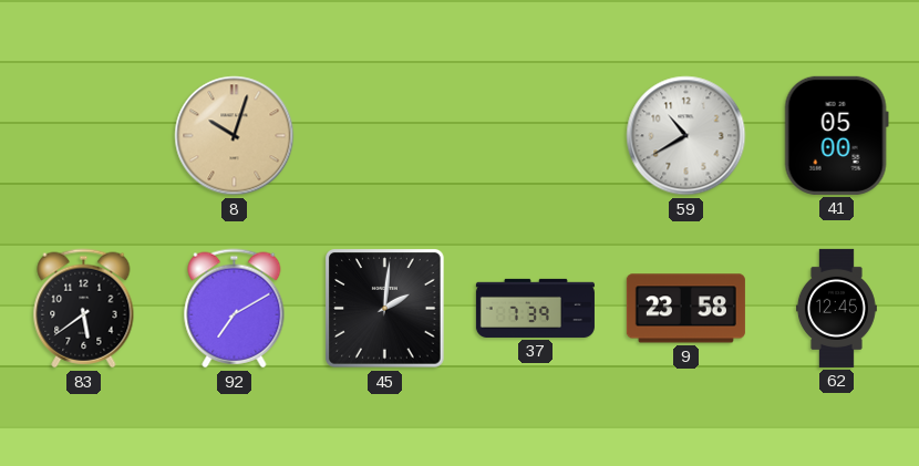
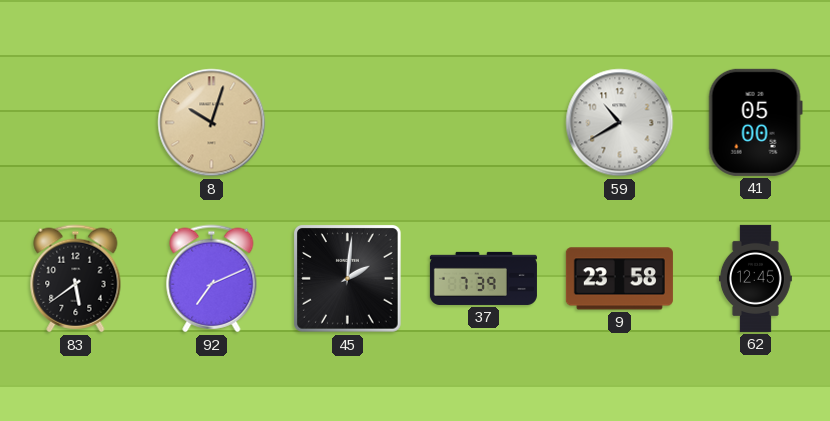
92: 7:10 -> 7:11 (212, 279)
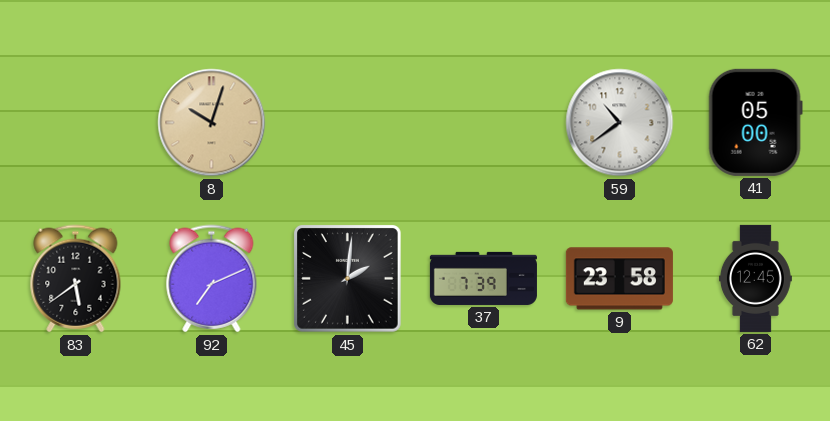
59: 10:40 -> 10:39 (620, 123)
